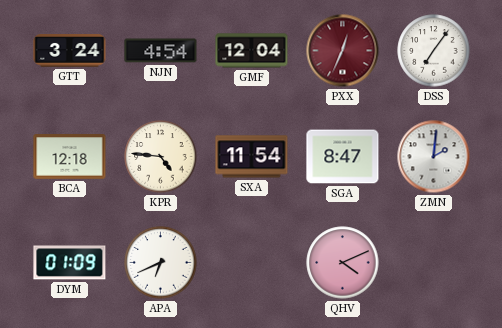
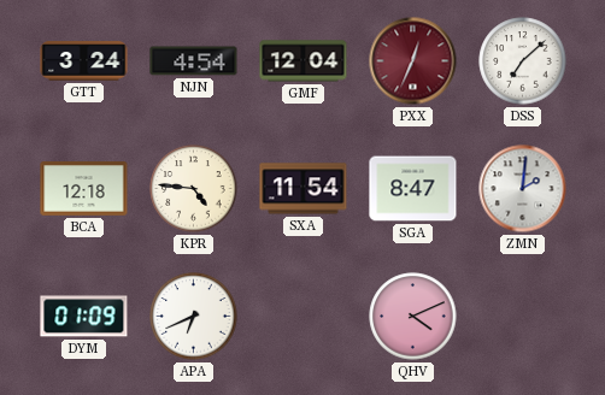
DSS: 7:06 -> 7:08 (523, 61)
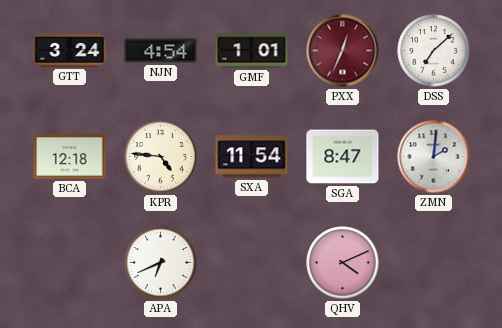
GMF: 12:04 -> 1:01 (252, 51)
DYM: 01:09 -> none (84, 317)
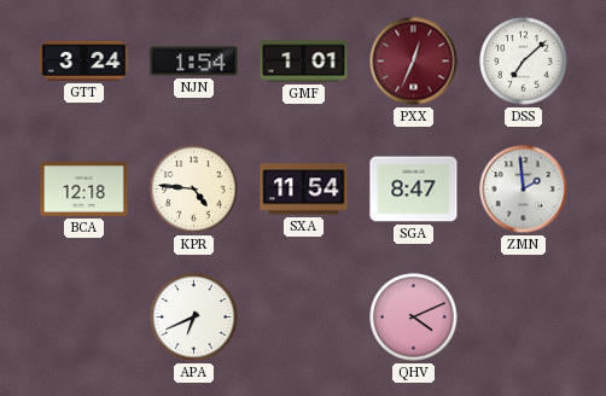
NJN: 4:54 -> 1:54 (194, 62)
ZMN: 2:01 -> 1:59 (524, 190)
